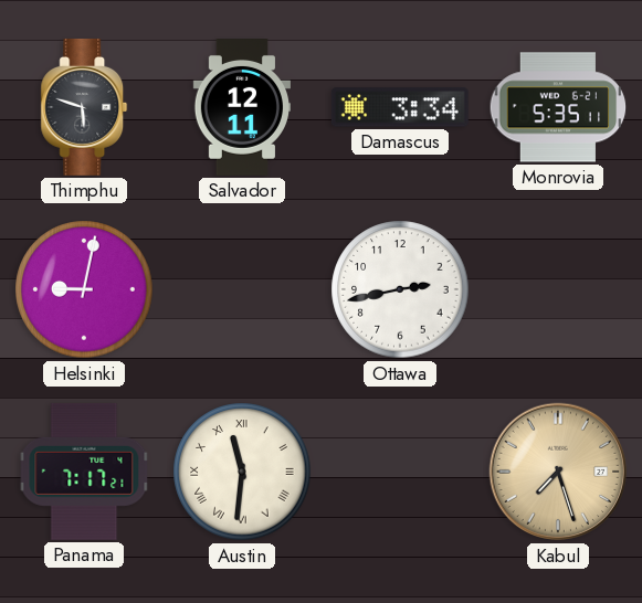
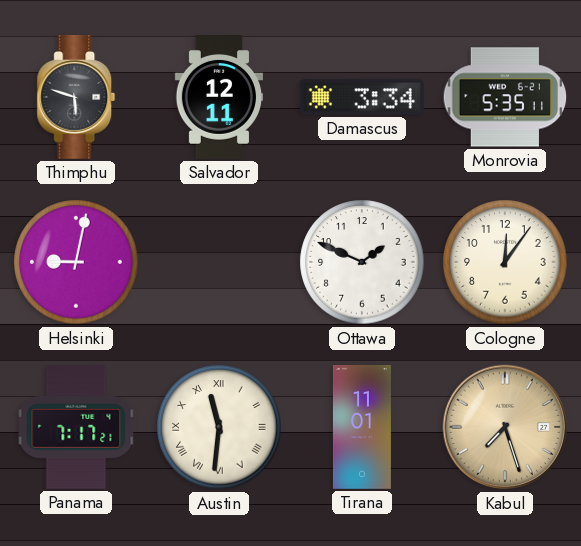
Ottawa: 2:43 -> 1:49 (362, 262)
Cologne: none -> 12:06 (505, 262)
Tirana: none -> 11:01 (362, 428)
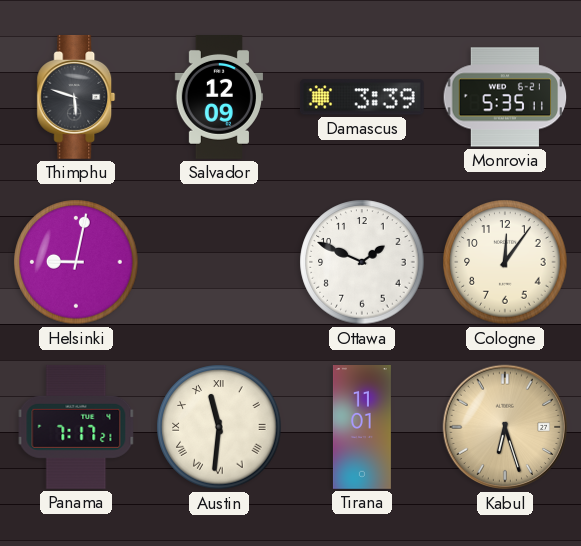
Salvador: 12:11 -> 12:09 (218, 98)
Damascus: 3:34 -> 3:39 (362, 97)
Kabul: 7:27 -> 6:27 (505, 427)
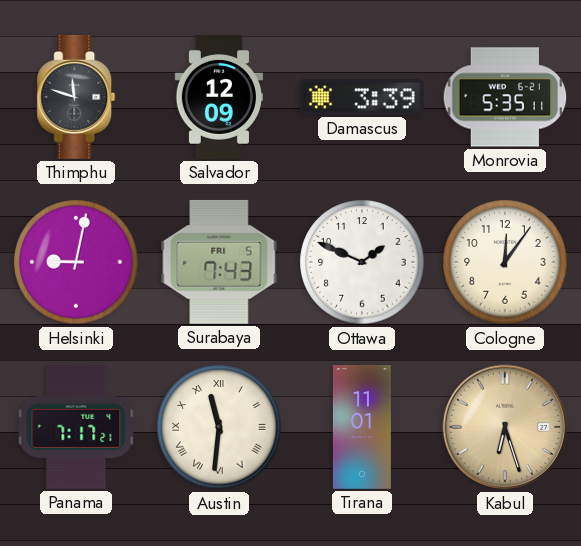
Thimphu: 5:48 -> 11:48 (76, 97)
Surabaya: none -> 7:43 (219, 262)
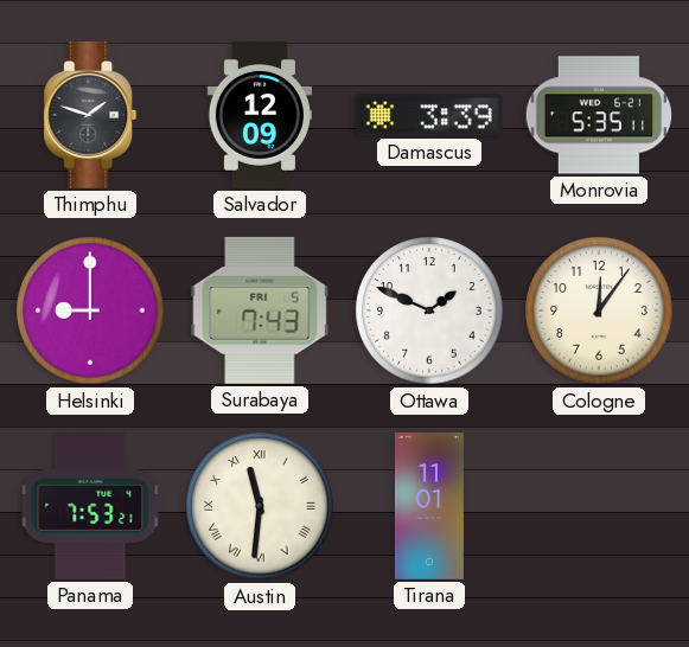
Thimphu: 11:48 -> 1:48 (90, 115)
Helsinki: 9:02 -> 9:00 (90, 310)
Panama: 7:17 -> 7:53 (90, 506)
Kabul: 6:27 -> none (505, 427)
